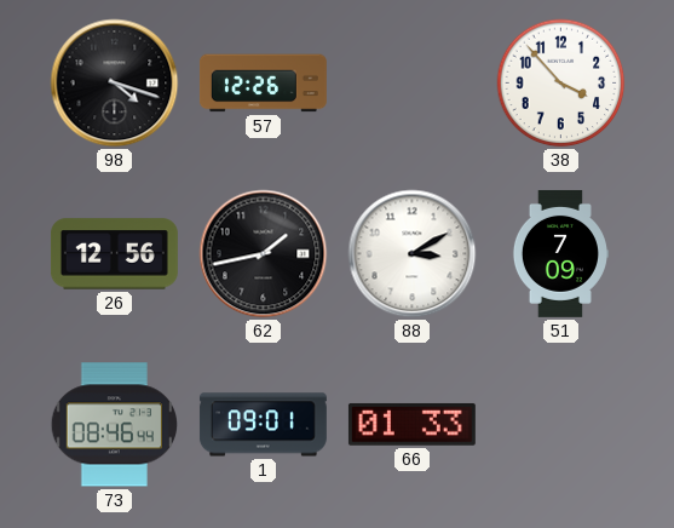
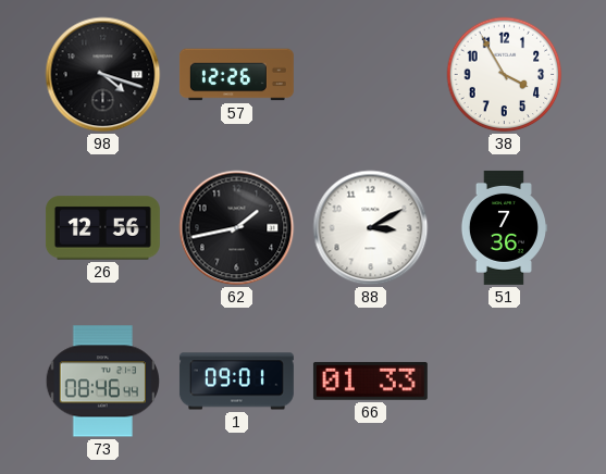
38: 3:53 -> 3:55 (505, 75)
51: 7:09 -> 7:36 (503, 227)
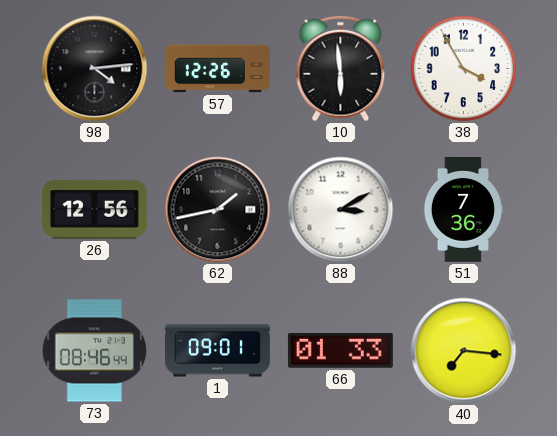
98: 4:18 -> 4:14 (95, 69)
10: none -> 5:59 (341, 69)
40: none -> 7:16 (464, 351)
